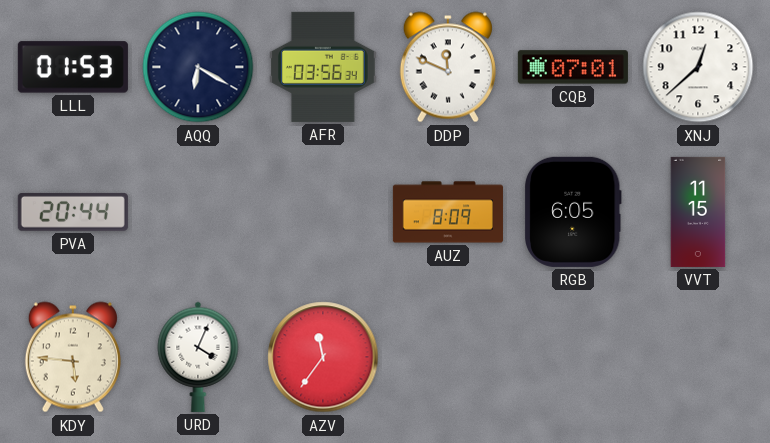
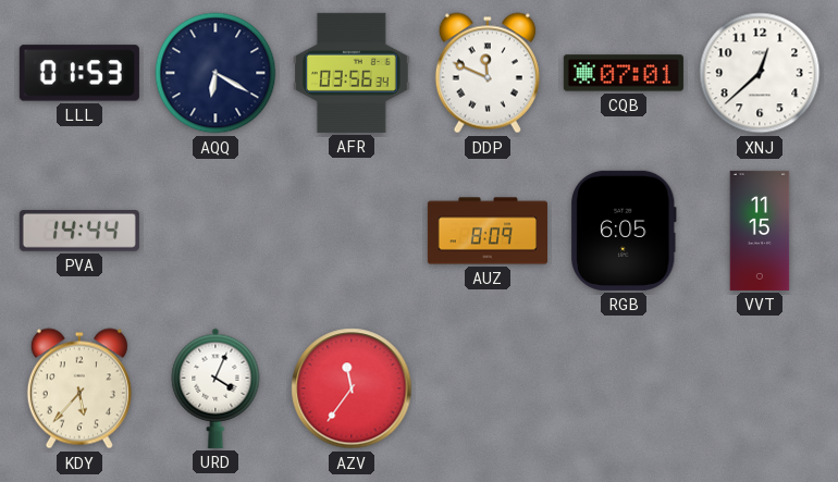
PVA: 20:44 -> 14:44 (79, 231)
KDY: 5:46 -> 5:37 (79, 388)
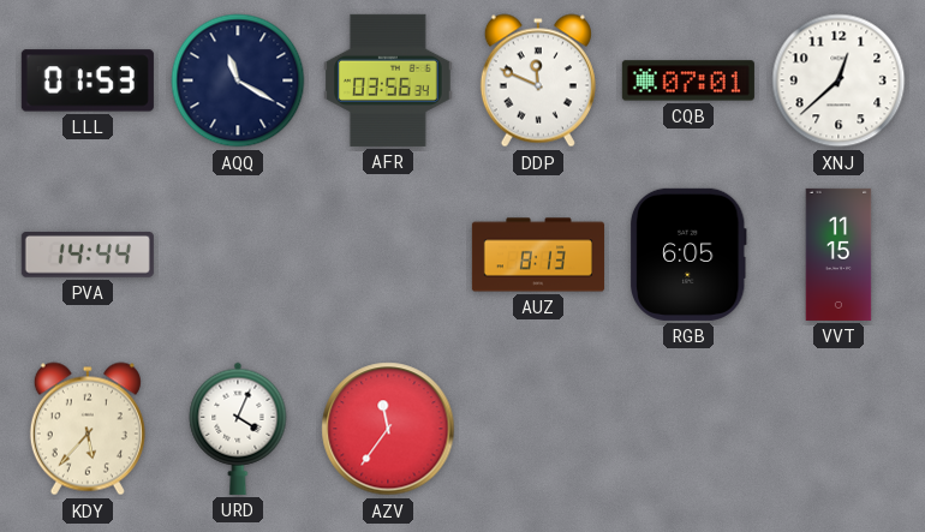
AQQ: 6:20 -> 11:20 (238, 80)
AUZ: 8:09 -> 8:13 (538, 255)
